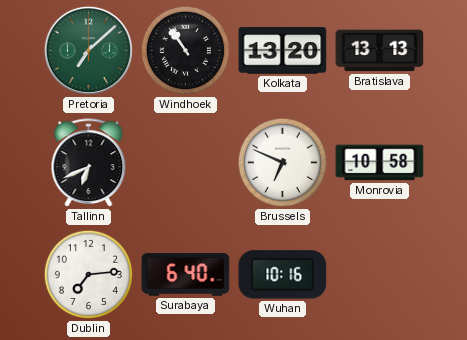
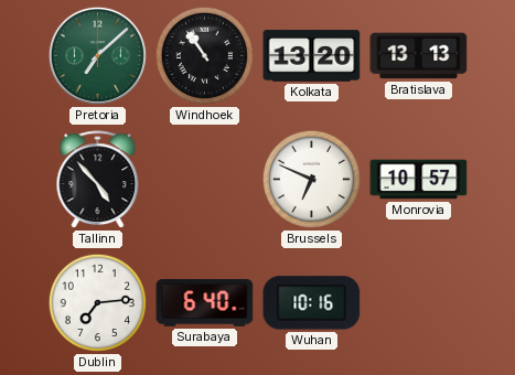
Tallinn: 6:41 -> 4:53 (98, 180)
Monrovia: 10:58 -> 10:57 (419, 180)
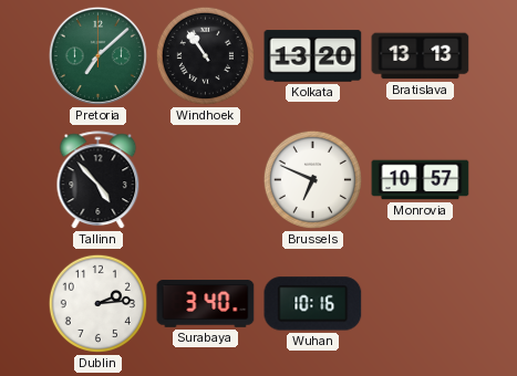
Dublin: 7:14 -> 2:14 (97, 303)
Surabaya: 6:40 -> 3:40 (206, 304)
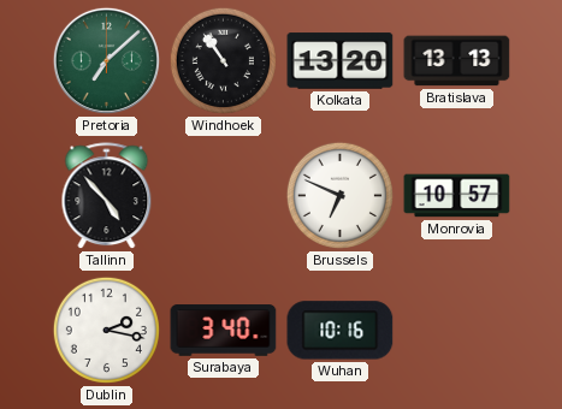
Dublin: 2:14 -> 2:17 (106, 330)
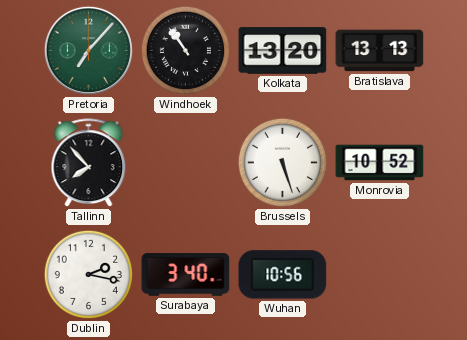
Pretoria: 7:08 -> 7:07 (88, 50)
Tallinn: 4:53 -> 7:53 (89, 163)
Brussels: 6:49 -> 5:27 (282, 162)
Monrovia: 10:57 -> 10:52 (380, 163)
Wuhan: 10:16 -> 10:56 (283, 275)
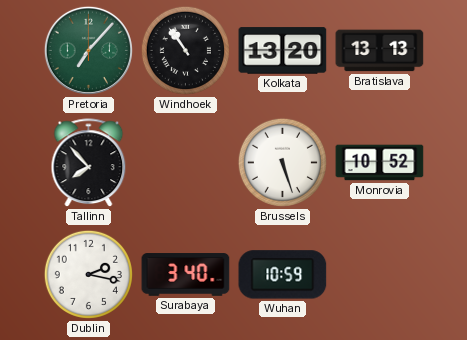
Wuhan: 10:56 -> 10:59 (283, 275)
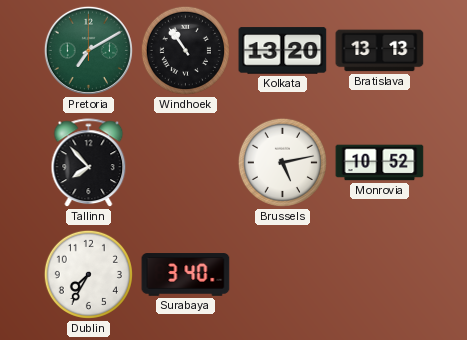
Pretoria: 7:07 -> 7:10 (88, 50)
Brussels: 5:27 -> 5:13 (282, 162)
Dublin: 2:17 -> 7:35 (88, 274)
Wuhan: 10:59 -> none (283, 275)
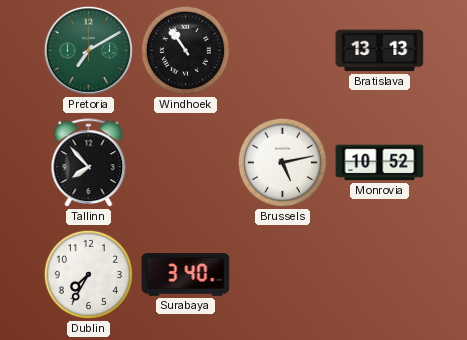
Kolkata: 13:20 -> none (283, 51)
